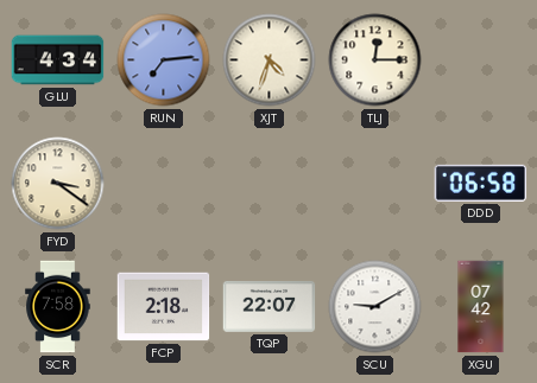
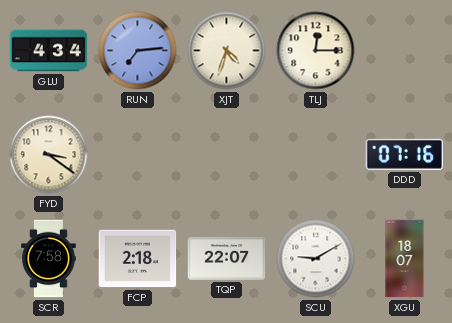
DDD: 06:58 -> 07:16 (405, 154)
XGU: 07:42 -> 18:07 (405, 259)
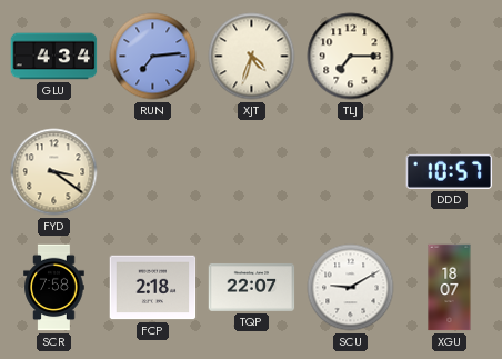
TLJ: 12:15 -> 7:15 (351, 57)
DDD: 07:16 -> 10:57 (450, 171)
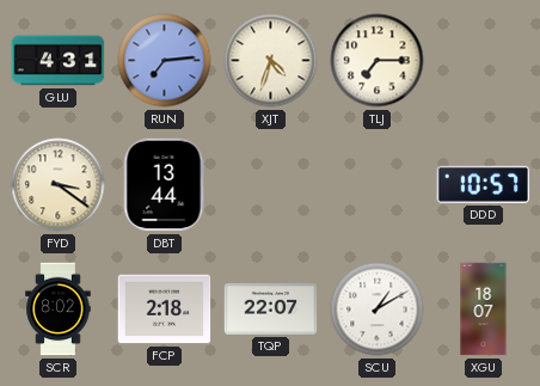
GLU: 4:34 -> 4:31 (59, 61)
DBT: none -> 13:44 (165, 185)
SCR: 7:58 -> 8:02 (59, 310)
SCU: 9:10 -> 1:10 (378, 310)
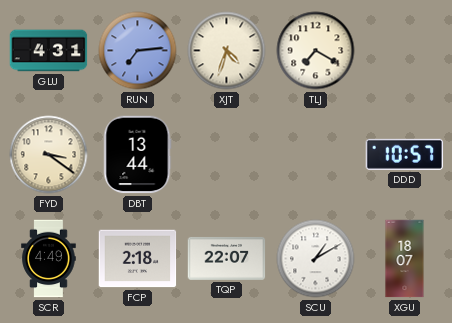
TLJ: 7:15 -> 7:20 (316, 51)
SCR: 8:02 -> 4:49 (49, 259)
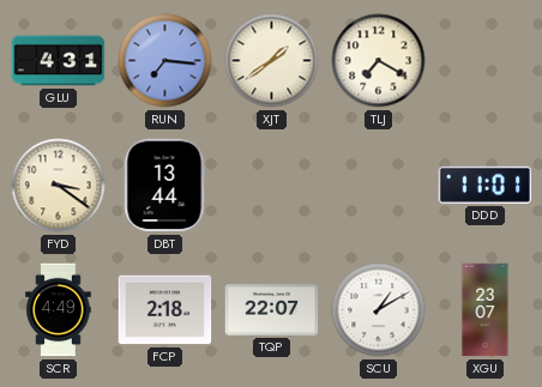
RUN: 7:14 -> 7:16 (165, 61)
XJT: 4:33 -> 1:39 (272, 61)
DDD: 10:57 -> 11:01 (486, 185)
XGU: 18:07 -> 23:07 (486, 310)
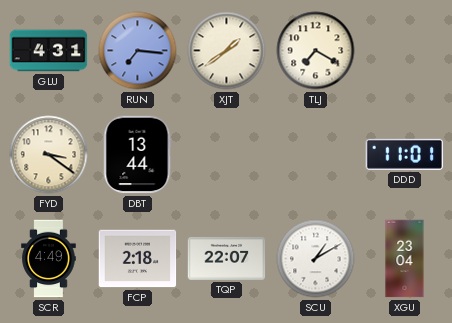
XGU: 23:07 -> 23:04 (405, 259)
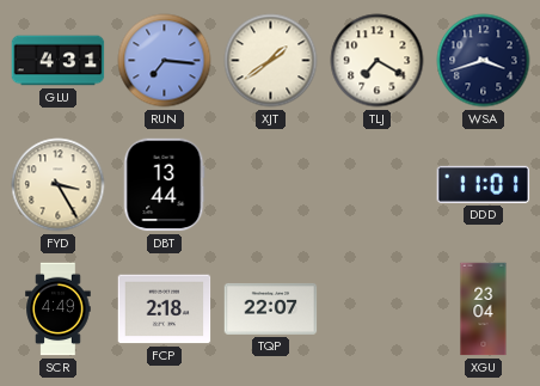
WSA: none -> 3:42 (484, 61)
FYD: 3:21 -> 3:25 (59, 185)
SCU: 1:10 -> none (316, 259)
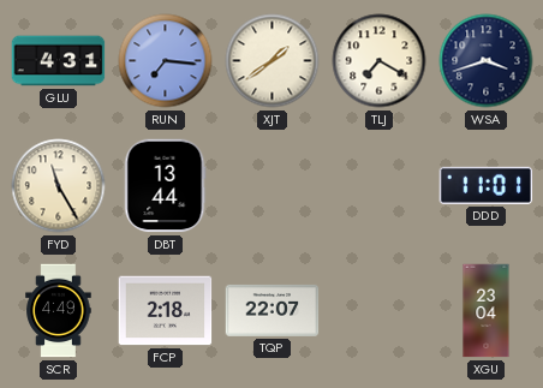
FYD: 3:25 -> 11:25 (59, 186)
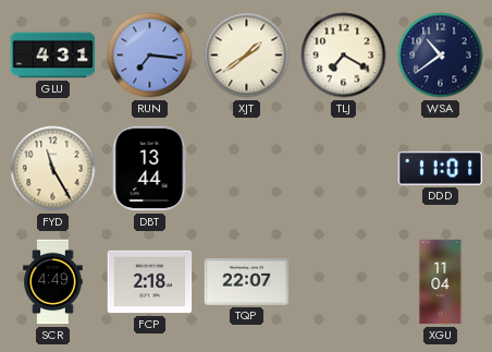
WSA: 3:42 -> 10:39 (441, 56)
XGU: 23:04 -> 11:04 (441, 282)
